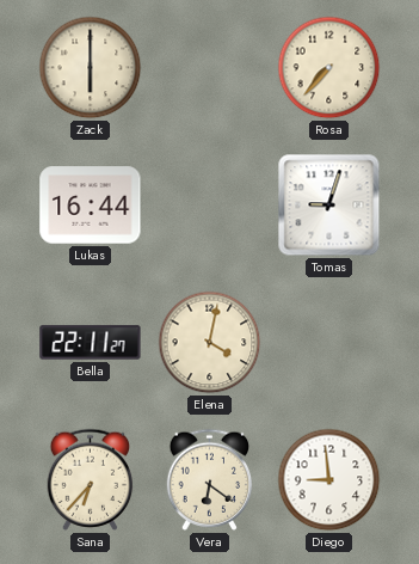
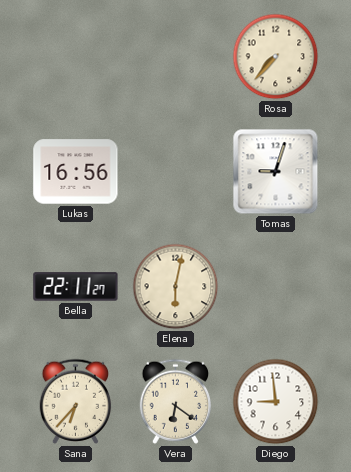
Zack: 6:00 -> none (91, 68)
Lukas: 16:44 -> 16:56 (76, 172)
Elena: 4:02 -> 6:02 (176, 287)
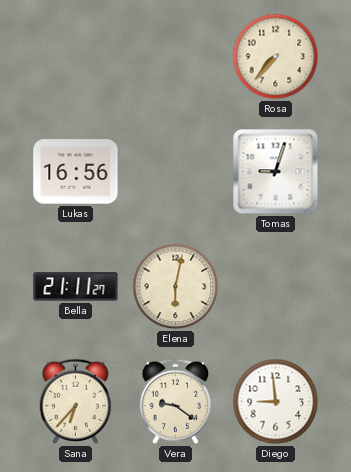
Bella: 22:11 -> 21:11 (76, 287)
Vera: 6:21 -> 9:21 (176, 401)
